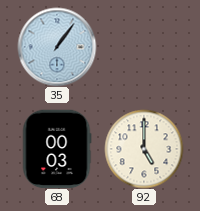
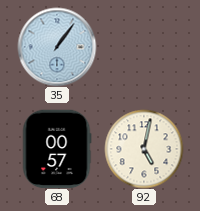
68: 00:03 -> 00:57 (57, 149)
92: 5:00 -> 5:02 (144, 149)
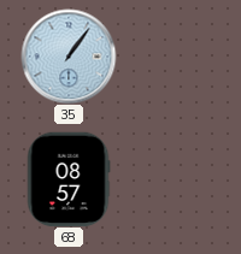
68: 00:57 -> 08:57 (69, 179)
92: 5:02 -> none (144, 149)
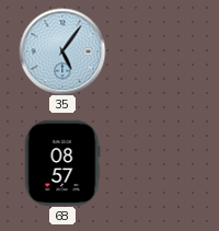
35: 1:06 -> 5:06 (62, 51)
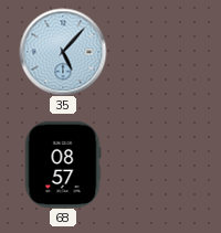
35: 5:06 -> 5:07 (63, 52)
